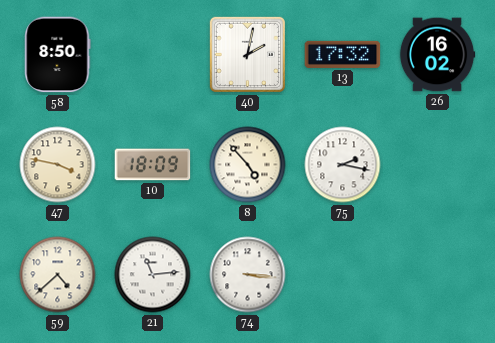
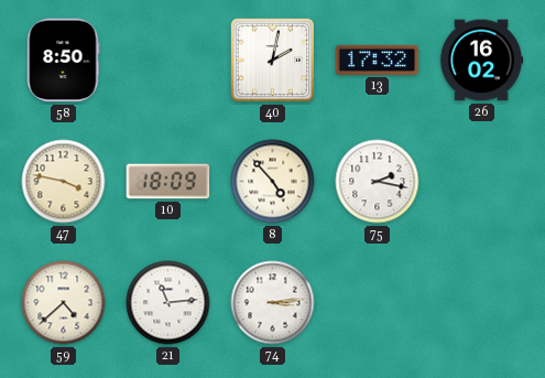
74: 3:16 -> 3:14 (273, 303)
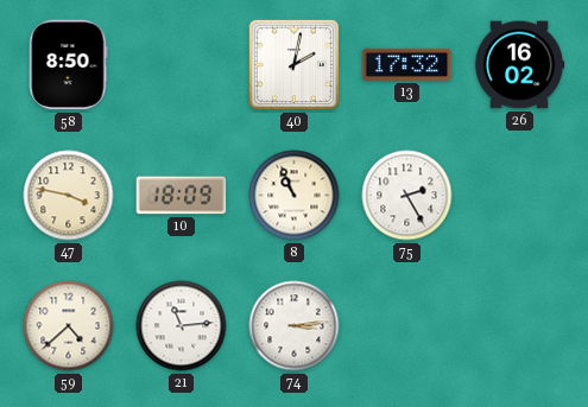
8: 4:53 -> 10:56 (295, 196)
75: 2:17 -> 2:25 (407, 196)
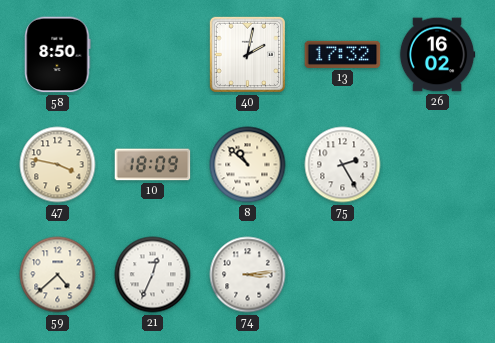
8: 10:56 -> 10:52 (248, 165)
21: 11:14 -> 12:34 (153, 275)
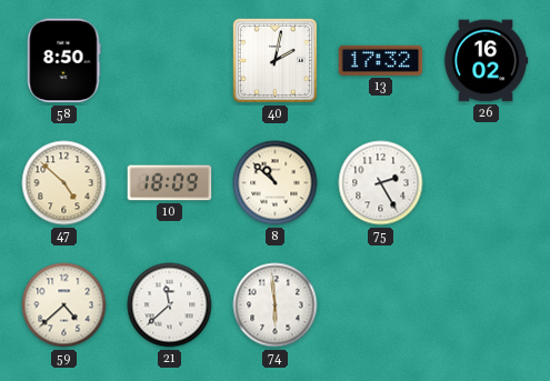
47: 3:47 -> 4:52 (64, 183)
21: 12:34 -> 11:38 (170, 305)
74: 3:14 -> 5:59 (276, 305)
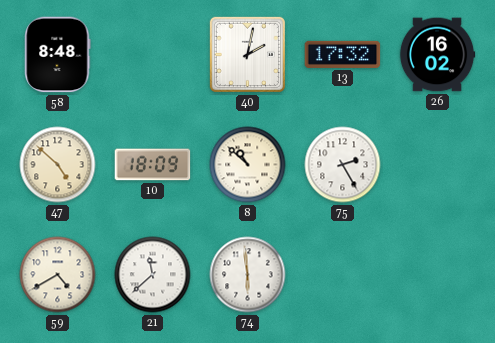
58: 8:50 -> 8:48 (58, 55)
59: 4:38 -> 4:40 (58, 275)
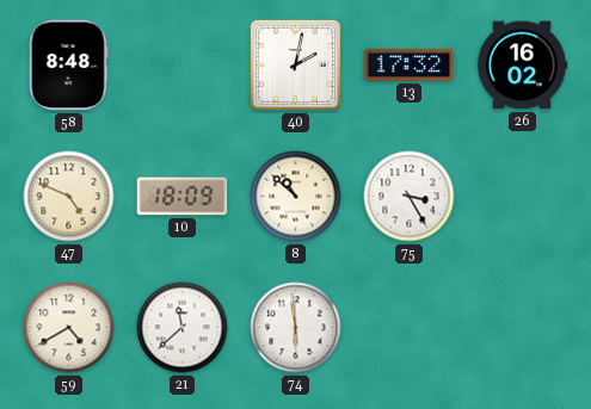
47: 4:52 -> 4:49 (69, 197)
75: 2:25 -> 3:25 (410, 197)
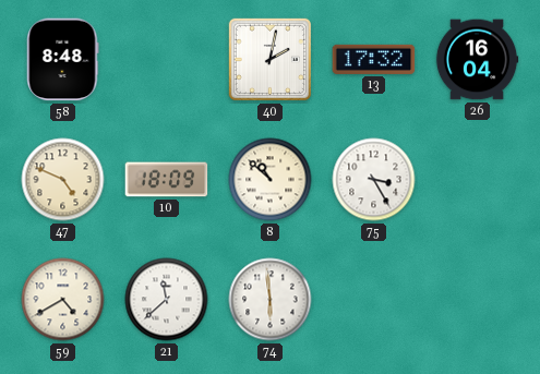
26: 16:02 -> 16:04 (477, 60)
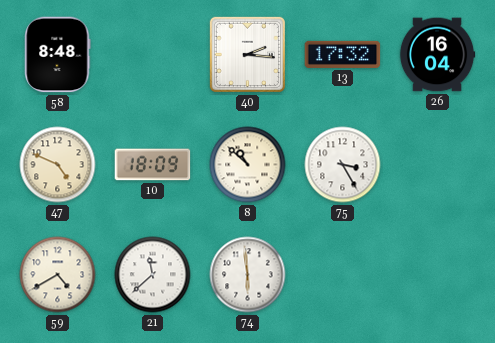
40: 2:02 -> 2:16 (247, 54)
